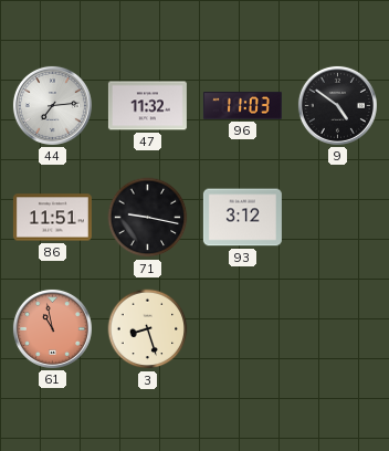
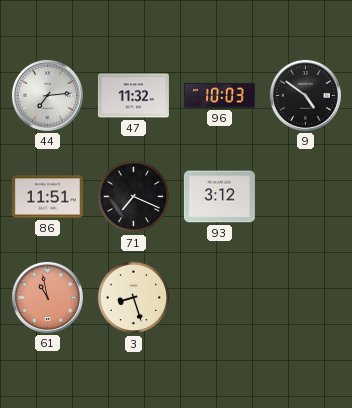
96: 11:03 -> 10:03 (219, 96)
71: 9:17 -> 7:19 (134, 197)
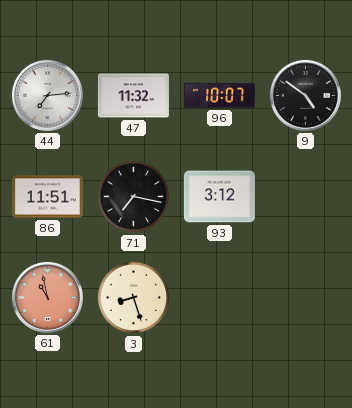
96: 10:03 -> 10:07 (219, 96)
71: 7:19 -> 7:17 (134, 197)
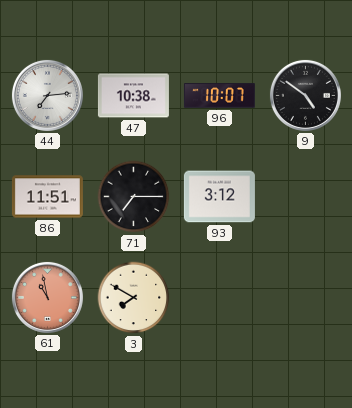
47: 11:32 -> 10:38 (133, 96)
71: 7:17 -> 7:15 (134, 197)
3: 8:27 -> 7:50 (134, 298)
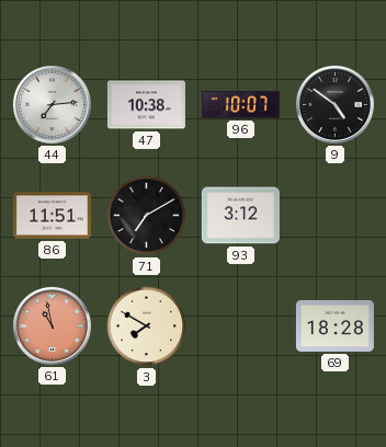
71: 7:15 -> 7:10 (147, 216)
69: none -> 18:28 (334, 325)
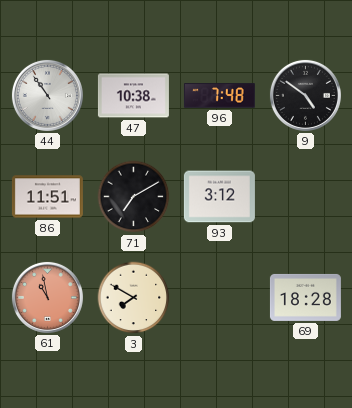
44: 7:14 -> 10:54 (47, 95)
96: 10:07 -> 7:48 (219, 96)
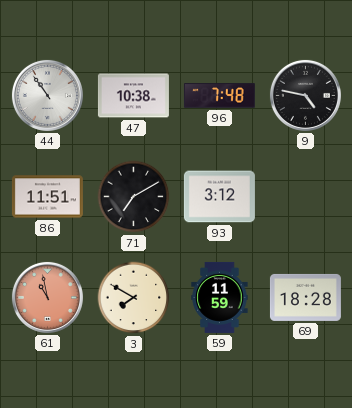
9: 4:51 -> 4:47 (305, 95)
59: none -> 11:59 (220, 297)
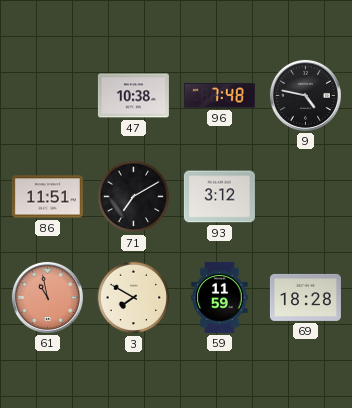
44: 10:54 -> none (47, 95)
